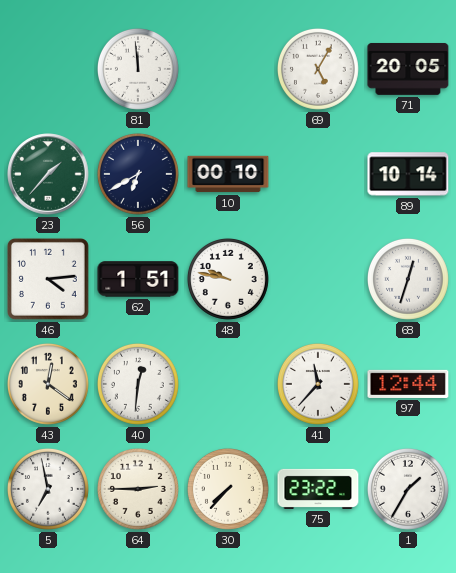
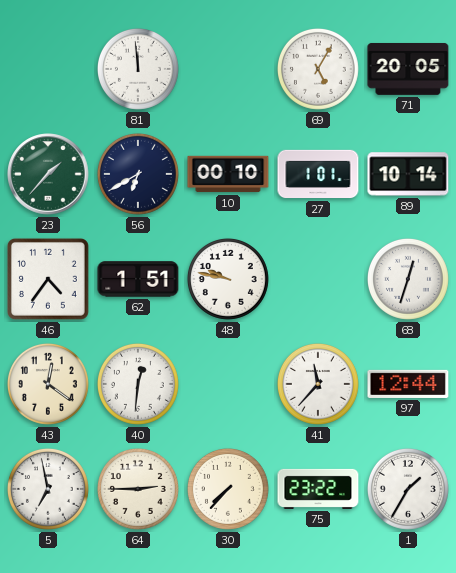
27: none -> 1:01 (318, 174)
46: 4:14 -> 4:36 (48, 279)
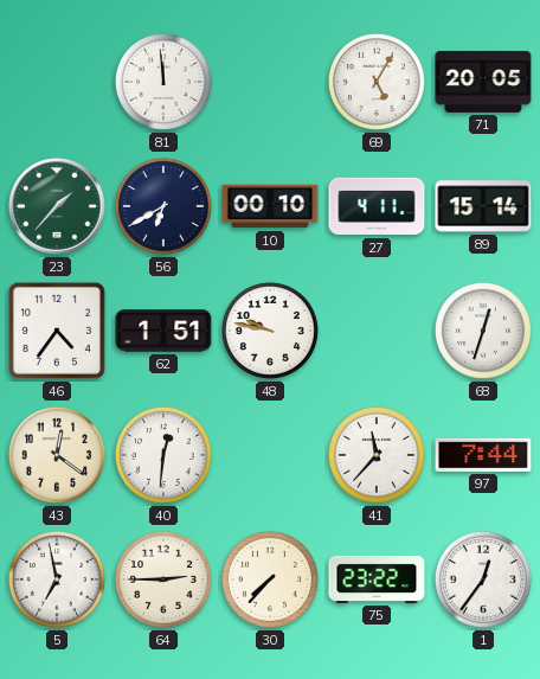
27: 1:01 -> 4:11 (377, 206)
89: 10:14 -> 15:14 (483, 206)
97: 12:44 -> 7:44 (483, 455)
1: 1:35 -> 12:36 (483, 579)
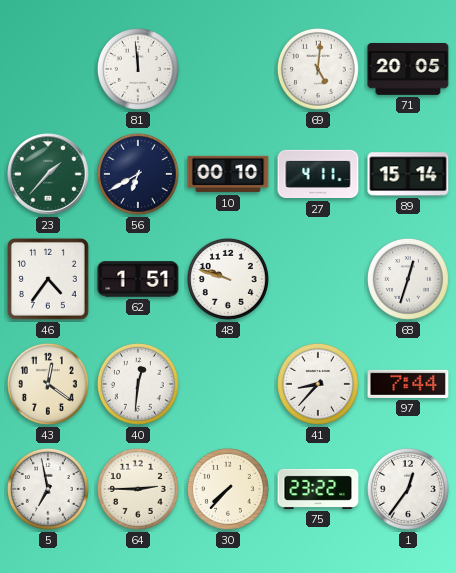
69: 5:05 -> 5:01 (318, 69)
48: 9:47 -> 9:48 (228, 279)
41: 11:37 -> 8:37 (318, 384)
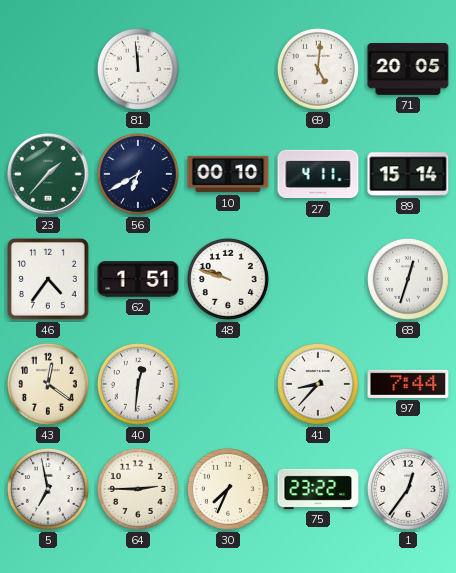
30: 7:37 -> 7:34 (228, 489)
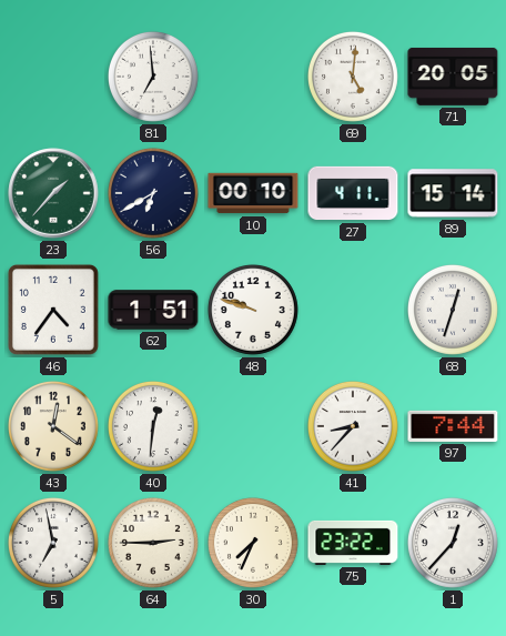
81: 11:59 -> 6:59 (153, 77)
1: 12:36 -> 12:37 (453, 543)
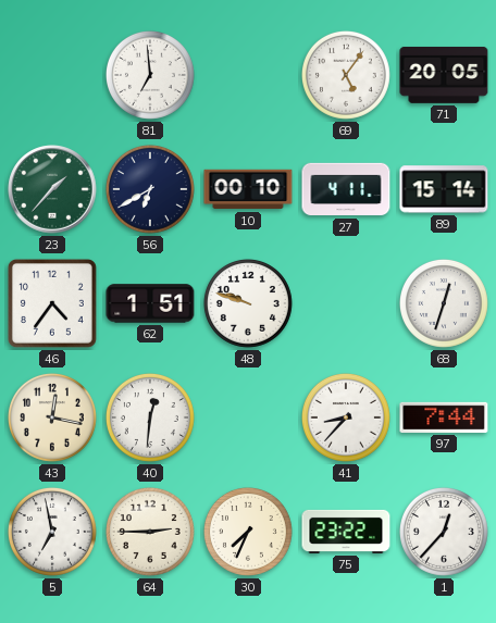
69: 5:01 -> 5:06 (346, 75)
43: 12:21 -> 12:17 (52, 418)
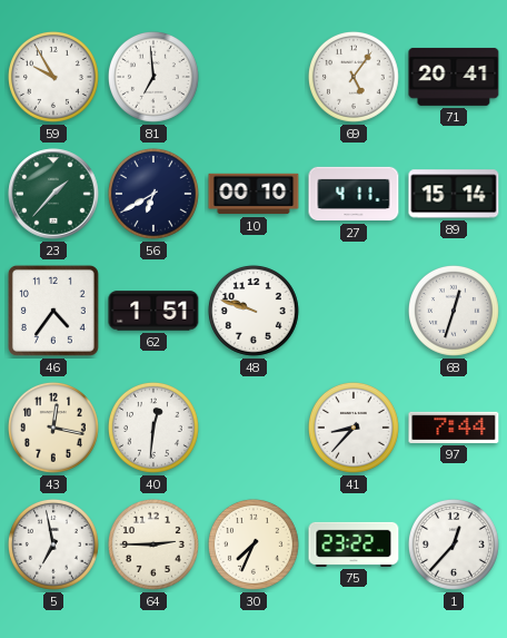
59: none -> 9:55 (53, 77)
71: 20:05 -> 20:41 (454, 77)
